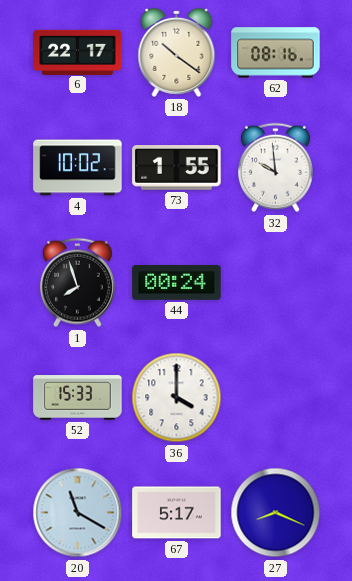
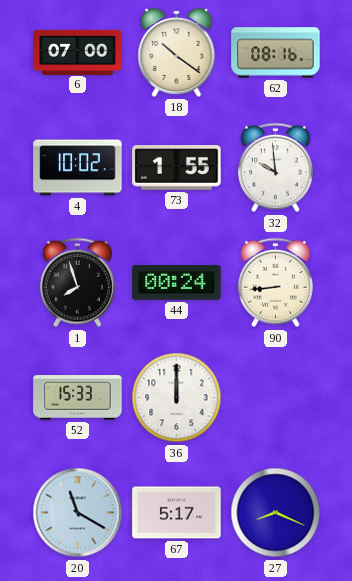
6: 22:17 -> 07:00 (78, 52)
90: none -> 8:44 (275, 283)
36: 4:00 -> 12:00 (177, 398)
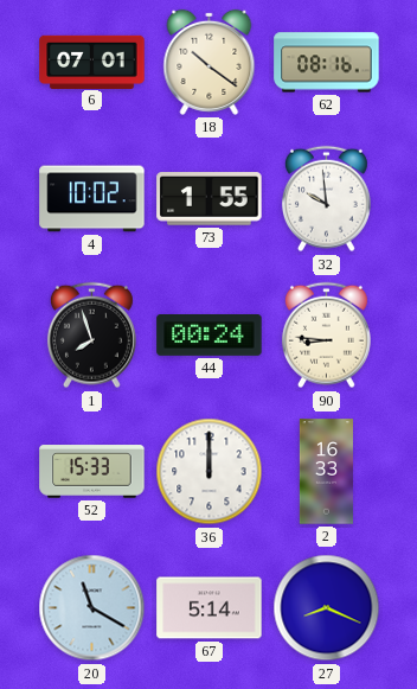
6: 07:00 -> 07:01 (92, 62)
90: 8:44 -> 8:46 (326, 336)
2: none -> 16:33 (326, 472)
67: 5:17 -> 5:14 (210, 608)
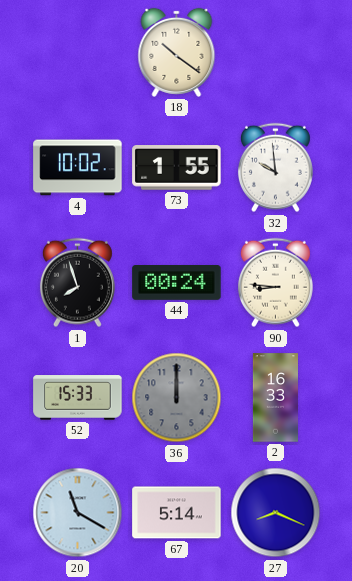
6: 07:01 -> none (92, 62)
62: 08:16 -> none (327, 63)
36 dial: white -> grey (177, 398)
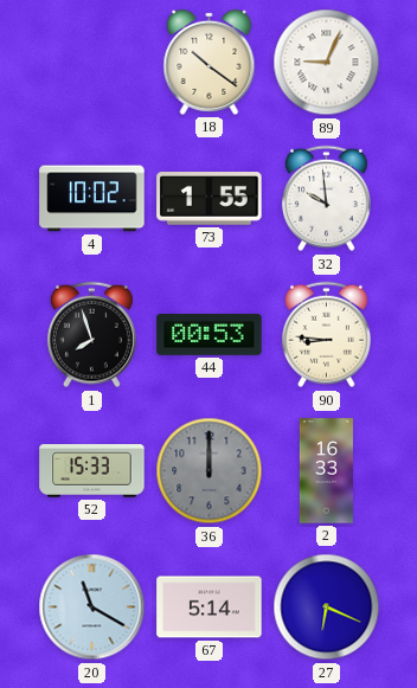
89: none -> 9:04 (327, 63)
44: 00:24 -> 00:53 (210, 335)
27: 8:19 -> 6:19 (327, 607)
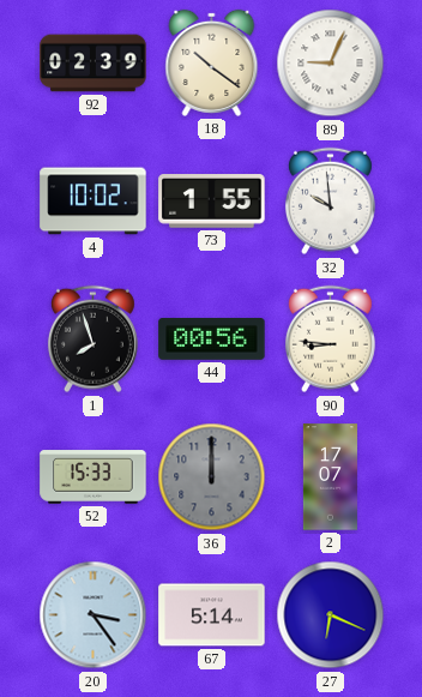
92: none -> 02:39 (94, 64)
44: 00:53 -> 00:56 (212, 340)
2: 16:33 -> 17:07 (330, 477)
20: 11:20 -> 3:24 (94, 615)
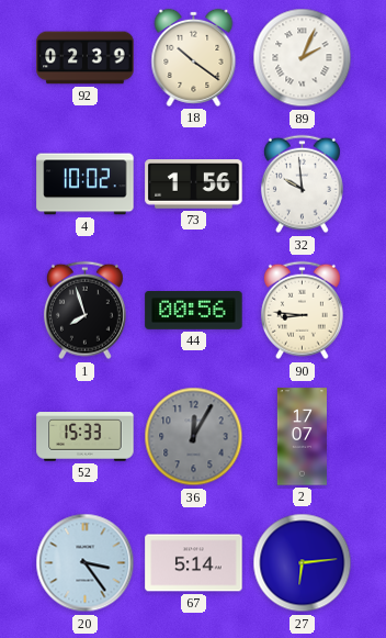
89: 9:04 -> 2:04 (303, 58)
73: 1:55 -> 1:56 (194, 184)
36: 12:00 -> 12:05 (194, 437)
27: 6:19 -> 6:14 (303, 563)
